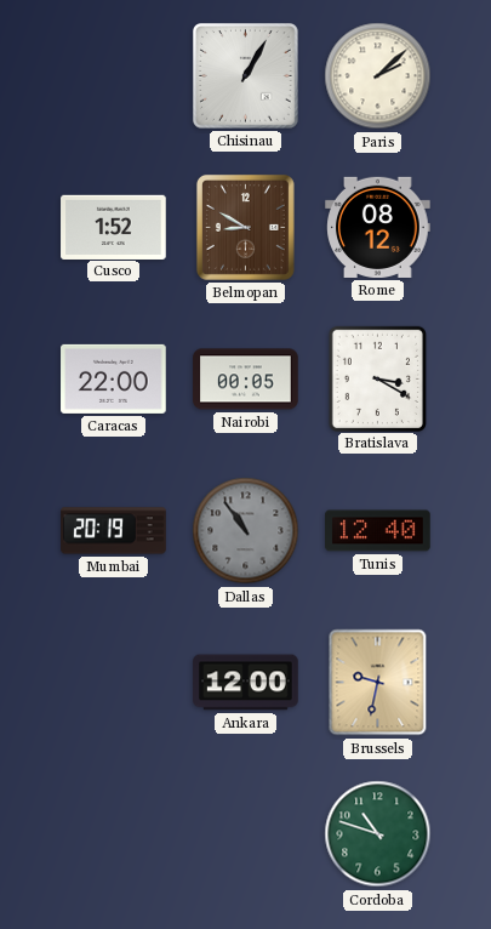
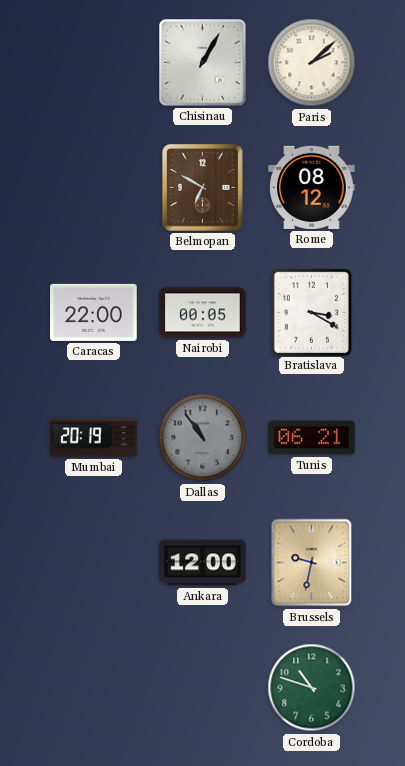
Cusco: 1:52 -> none (114, 227)
Belmopan: 8:50 -> 6:50 (202, 187)
Tunis: 12:40 -> 06:21 (312, 438)
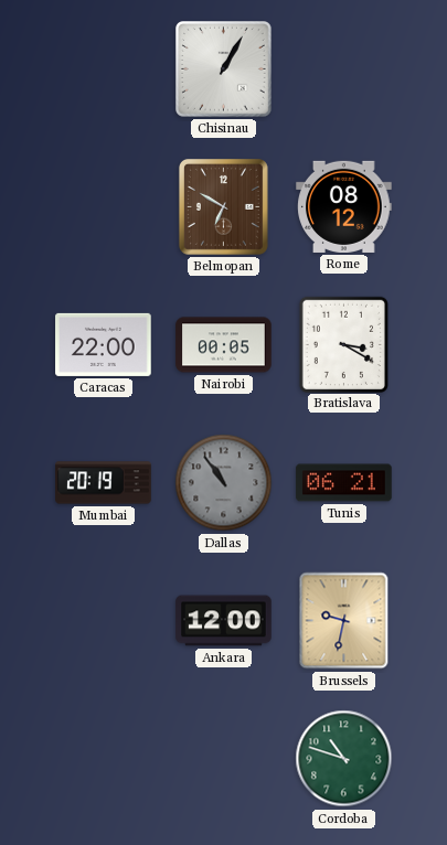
Paris: 2:08 -> none (312, 63)
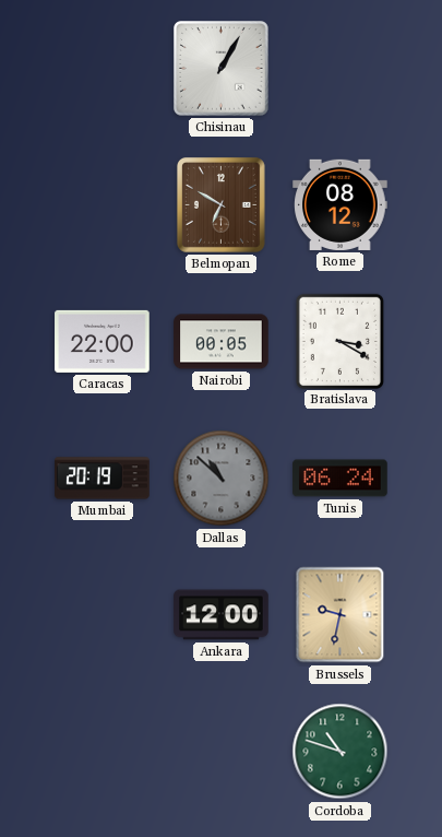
Dallas: 10:54 -> 10:52 (222, 479)
Tunis: 06:21 -> 06:24 (341, 479)
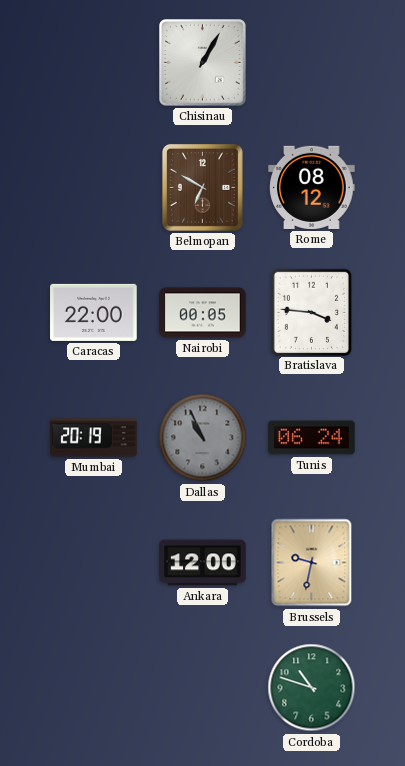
Bratislava: 3:20 -> 3:46 (311, 312)
Dallas: 10:52 -> 10:56 (203, 438)
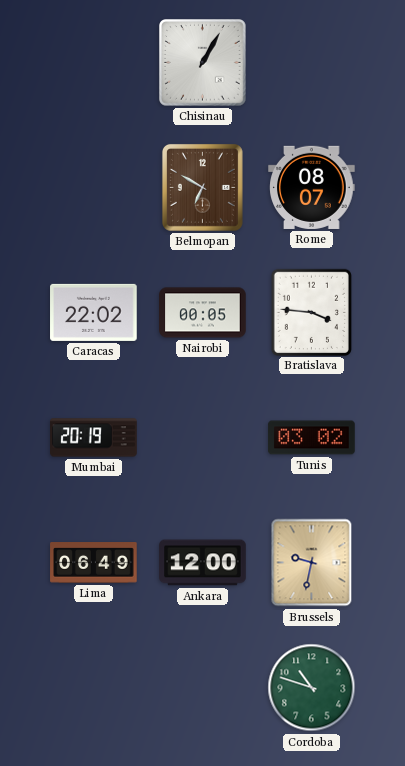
Rome: 08:12 -> 08:07 (312, 187)
Caracas: 22:00 -> 22:02 (94, 312)
Dallas: 10:56 -> none (203, 438)
Tunis: 06:24 -> 03:02 (312, 438)
Lima: none -> 06:49 (94, 563)
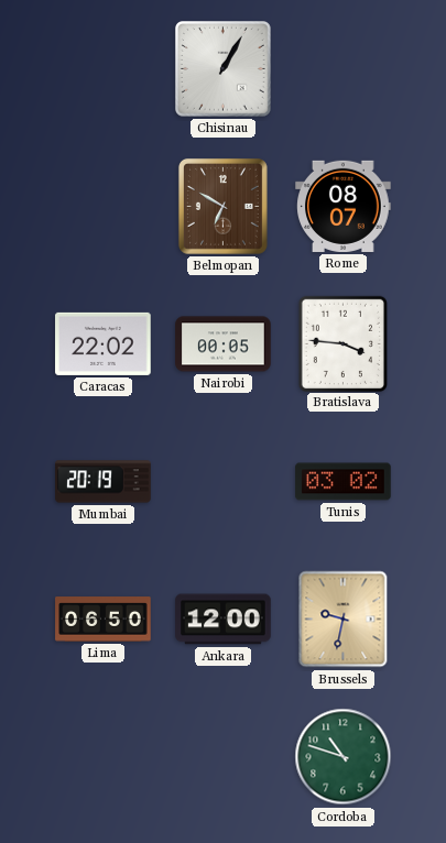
Lima: 06:49 -> 06:50 (104, 620)
